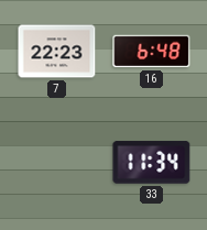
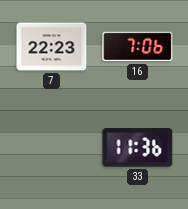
16: 6:48 -> 7:06 (138, 47)
33: 11:34 -> 11:36 (138, 148)
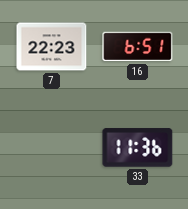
16: 7:06 -> 6:51 (138, 47)
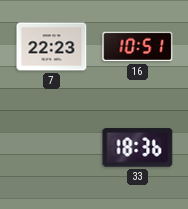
16: 6:51 -> 10:51 (138, 47)
33: 11:36 -> 18:36 (138, 148)
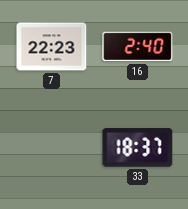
16: 10:51 -> 2:40 (138, 47)
33: 18:36 -> 18:37 (138, 148)
